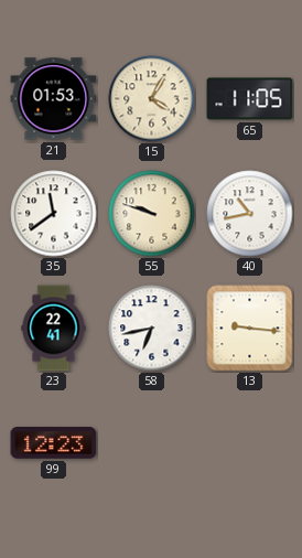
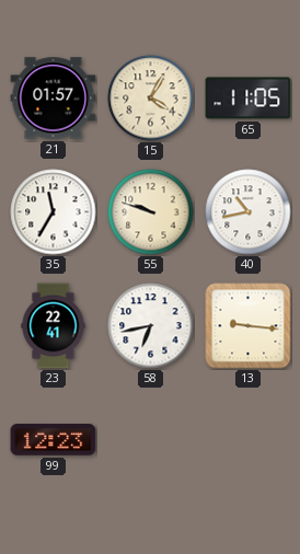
21: 01:53 -> 01:57 (54, 99)
35: 11:39 -> 11:35 (54, 212)
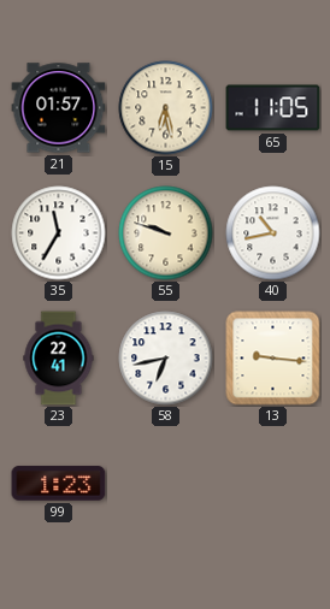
15: 4:05 -> 6:28 (166, 108)
99: 12:23 -> 1:23 (59, 484)
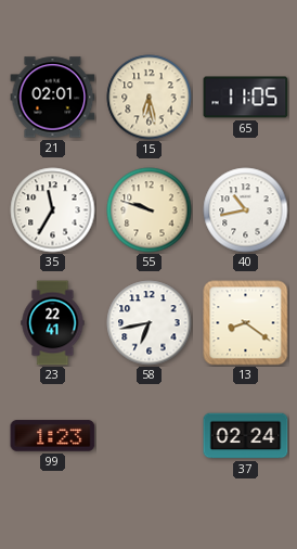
21: 01:57 -> 02:01 (53, 98)
13: 9:16 -> 8:21 (246, 323)
37: none -> 02:24 (246, 436)
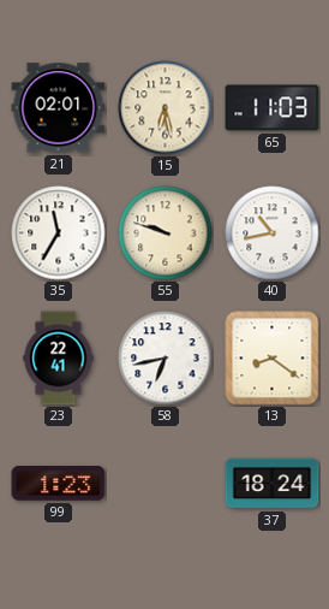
65: 11:05 -> 11:03 (273, 108)
37: 02:24 -> 18:24 (273, 484)
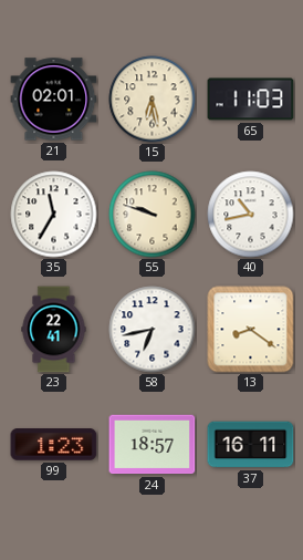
24: none -> 18:57 (153, 445)
37: 18:24 -> 16:11 (251, 445)
